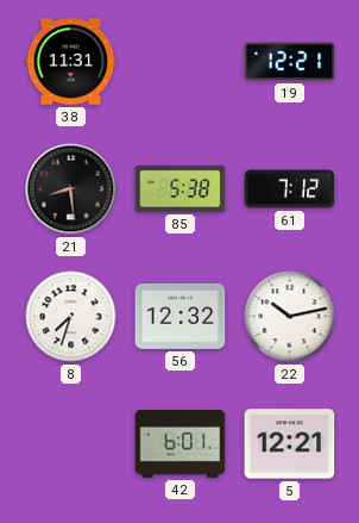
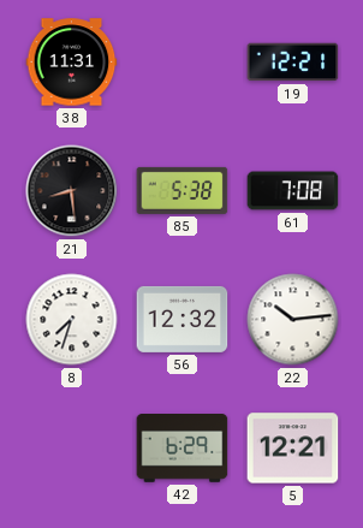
61: 7:12 -> 7:08 (293, 191)
22: 10:13 -> 10:14 (293, 320)
42: 6:01 -> 6:29 (183, 449)
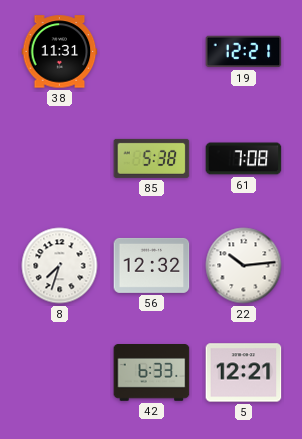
21: 8:29 -> none (72, 191)
42: 6:29 -> 6:33 (152, 373)
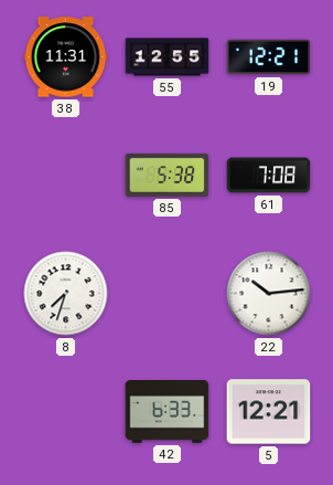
55: none -> 12:55 (168, 57)
56: 12:32 -> none (152, 265)
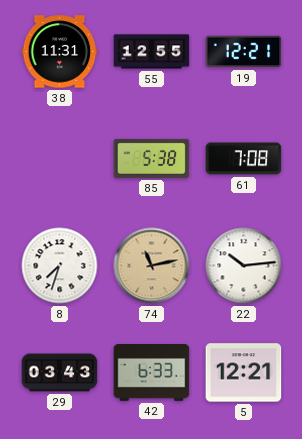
74: none -> 11:13 (152, 266)
29: none -> 03:43 (60, 373)
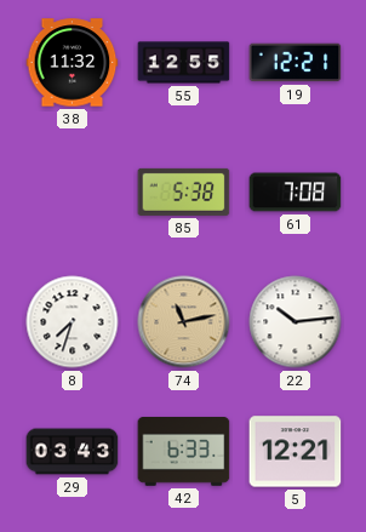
38: 11:31 -> 11:32 (73, 63)
